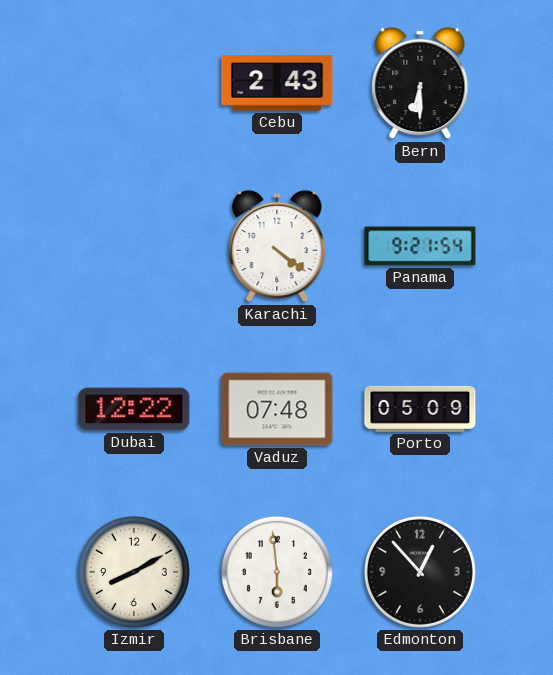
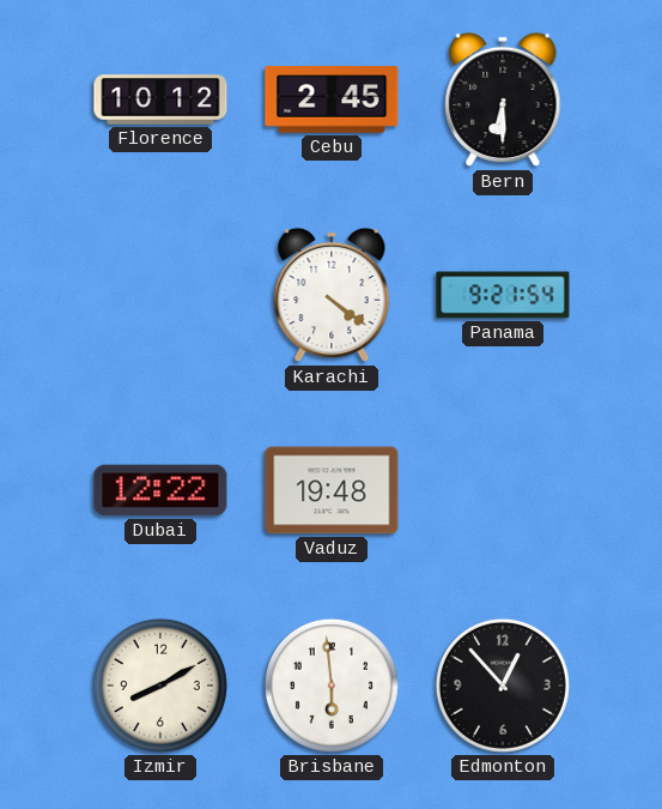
Florence: none -> 10:12 (160, 99)
Cebu: 2:43 -> 2:45 (332, 99)
Vaduz: 07:48 -> 19:48 (332, 490)
Porto: 05:09 -> none (420, 409)
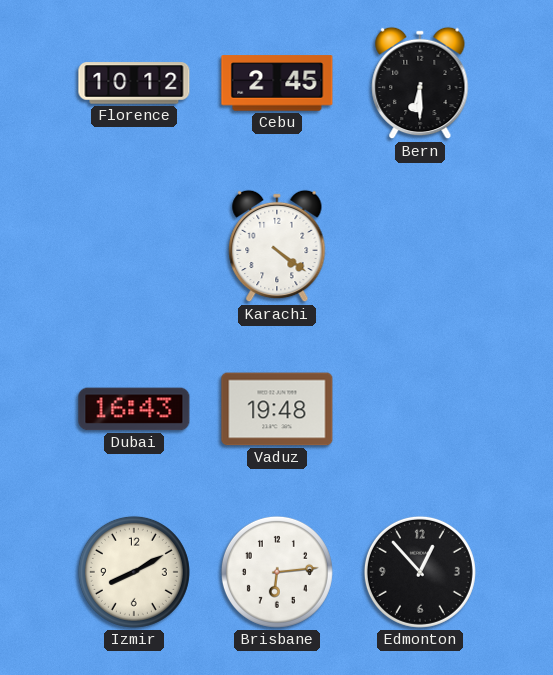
Panama: 9:21 -> none (503, 295)
Dubai: 12:22 -> 16:43 (134, 409)
Brisbane: 5:59 -> 6:14 (277, 572)
